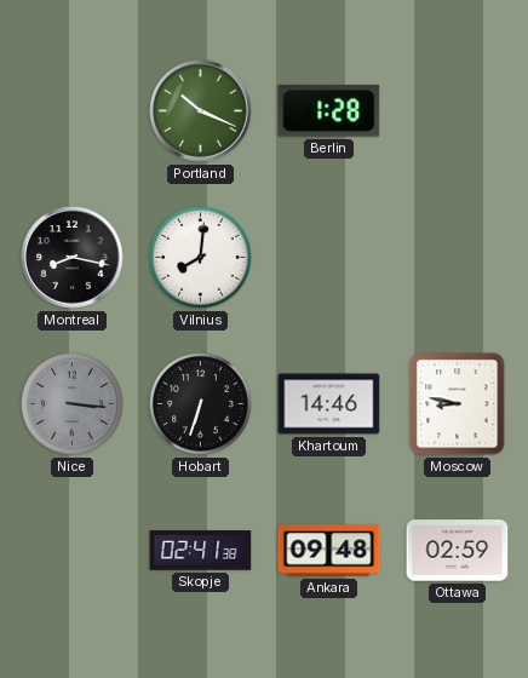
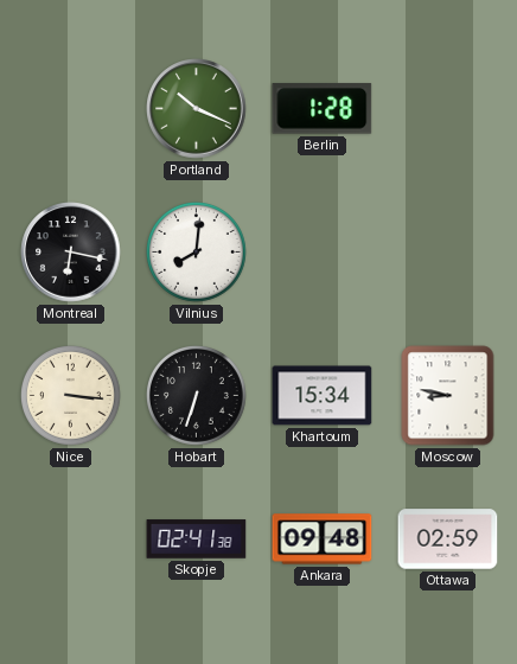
Montreal: 8:17 -> 6:17 (71, 253)
Nice dial: grey -> cream (71, 396)
Khartoum: 14:46 -> 15:34 (323, 396)
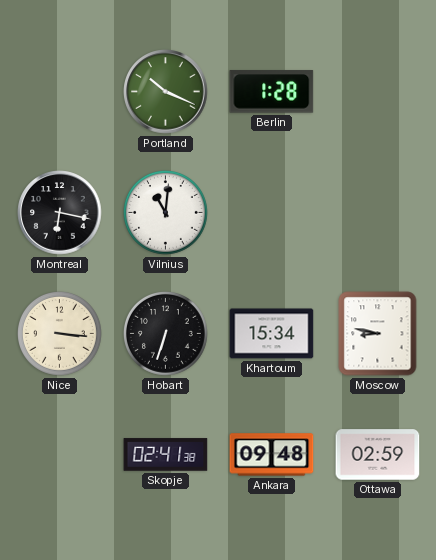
Vilnius: 8:01 -> 11:01 (166, 213)
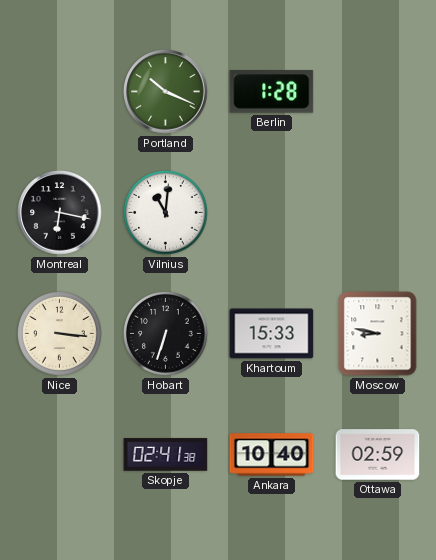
Khartoum: 15:34 -> 15:33 (272, 334)
Ankara: 09:48 -> 10:40 (272, 455)
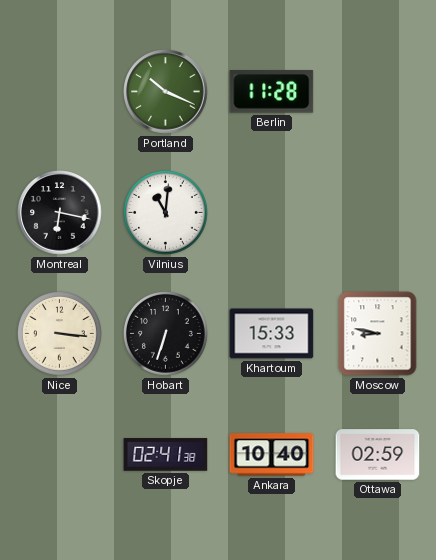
Berlin: 1:28 -> 11:28 (272, 92)
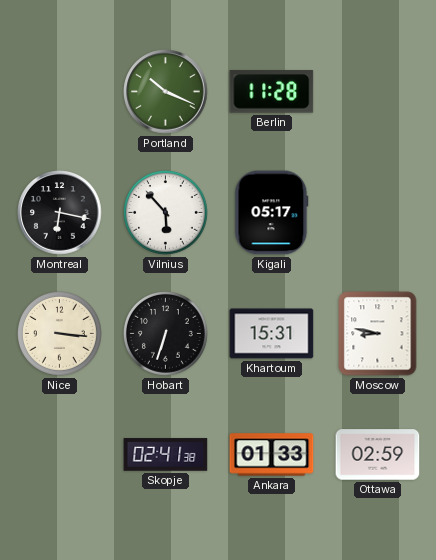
Vilnius: 11:01 -> 5:53 (166, 213)
Kigali: none -> 05:17 (272, 213)
Khartoum: 15:33 -> 15:31 (272, 334)
Ankara: 10:40 -> 01:33 (272, 455)
